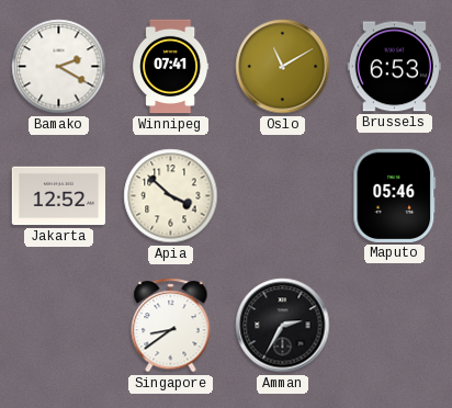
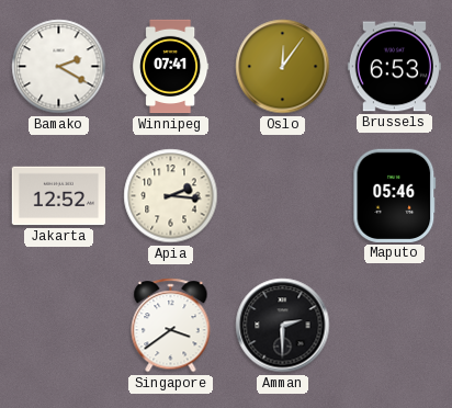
Oslo: 11:10 -> 12:06 (283, 67)
Apia: 3:52 -> 2:16 (171, 196)
Singapore: 8:39 -> 3:39 (171, 326)
Amman: 2:35 -> 2:30 (283, 326)
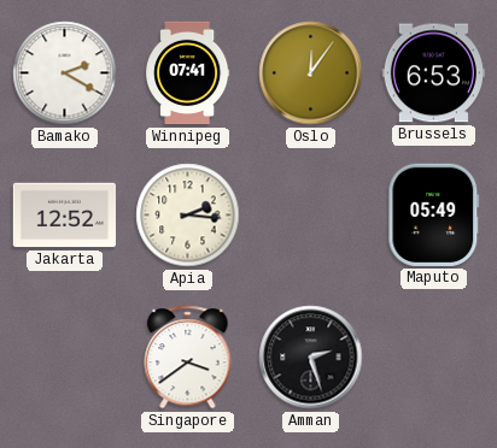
Maputo: 05:46 -> 05:49 (434, 214)
Amman: 2:30 -> 2:27 (311, 358)
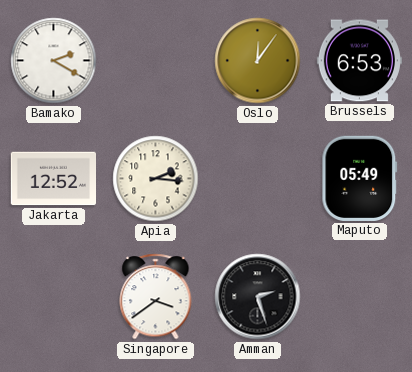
Winnipeg: 07:41 -> none (188, 73)
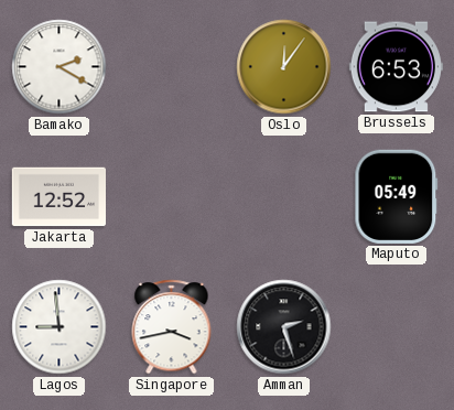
Apia: 2:16 -> none (156, 179)
Lagos: none -> 8:59 (60, 327)
Singapore: 3:39 -> 3:43 (172, 327)
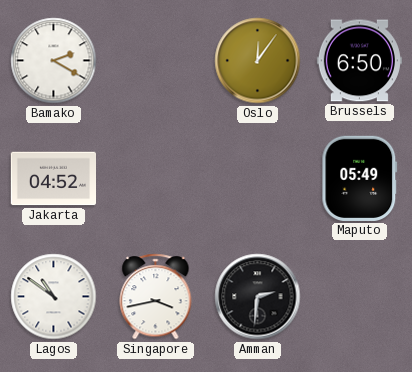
Brussels: 6:53 -> 6:50 (359, 61)
Jakarta: 12:52 -> 04:52 (53, 179)
Lagos: 8:59 -> 10:51 (54, 297)
Amman: 2:27 -> 2:31 (258, 297)
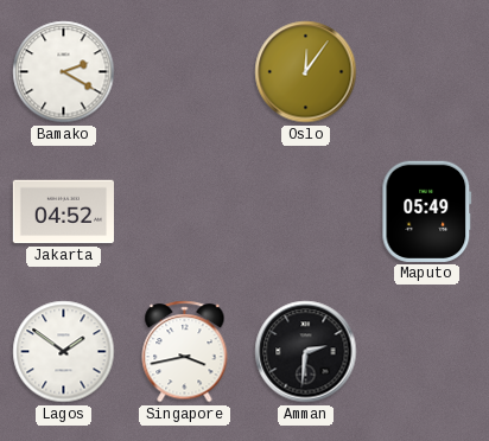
Brussels: 6:50 -> none (359, 61)
Lagos: 10:51 -> 1:51 (64, 352)
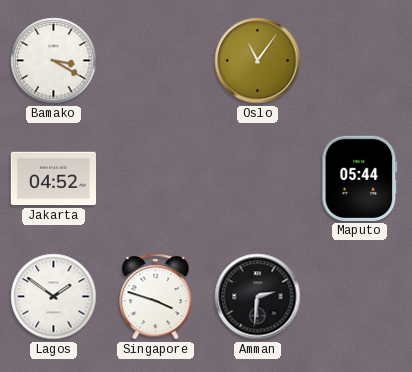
Bamako: 2:20 -> 3:20 (54, 61)
Oslo: 12:06 -> 11:06 (258, 61)
Maputo: 05:49 -> 05:44 (360, 178)
Singapore: 3:43 -> 3:48 (156, 297)
